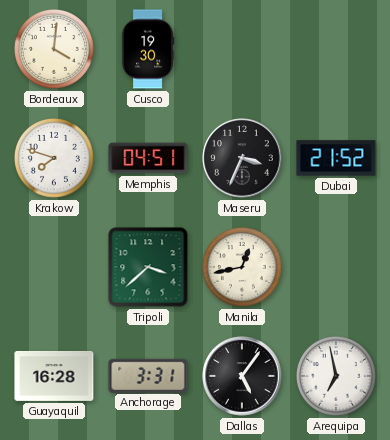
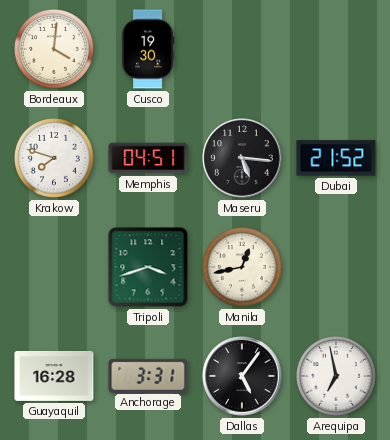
Maseru: 3:34 -> 5:16 (242, 158)
Tripoli: 3:38 -> 3:42 (148, 267)
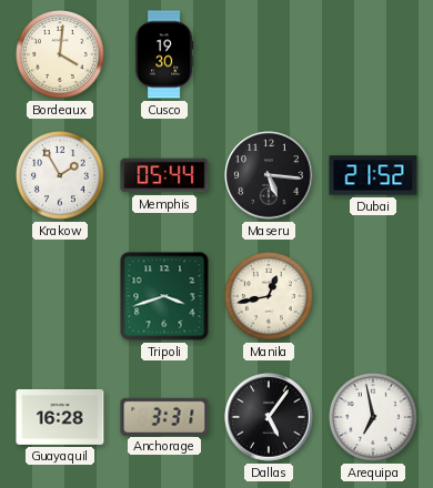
Krakow: 7:48 -> 1:55 (60, 175)
Memphis: 04:51 -> 05:44 (164, 175)
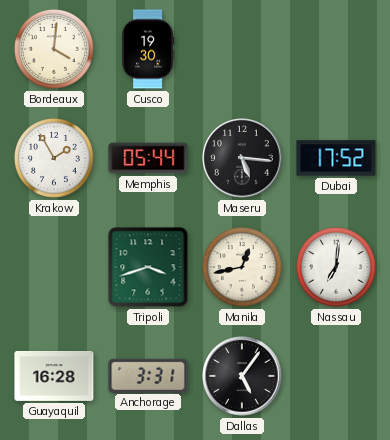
Dubai: 21:52 -> 17:52 (336, 158)
Nassau: none -> 7:01 (336, 267)
Arequipa: 6:58 -> none (373, 417)
